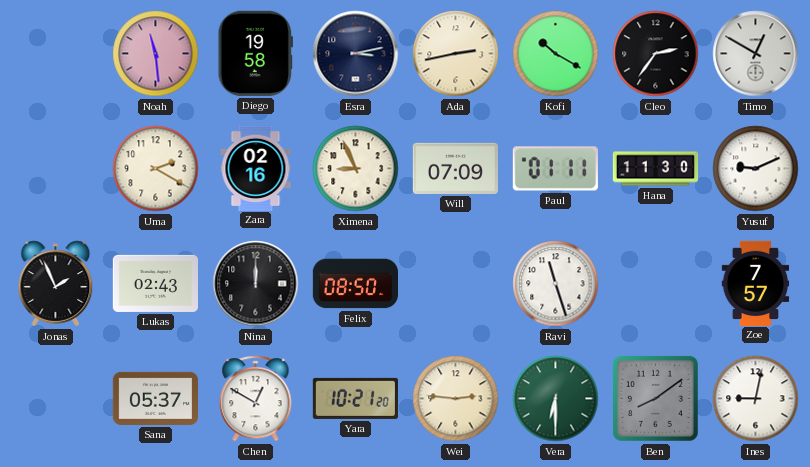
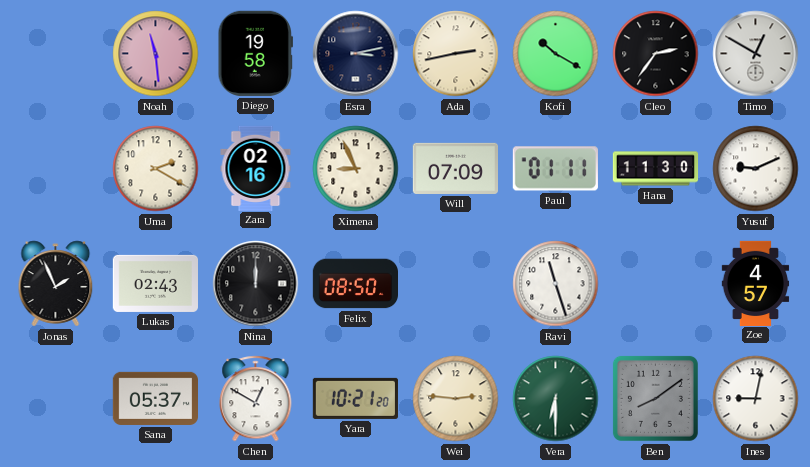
Zoe: 7:57 -> 4:57 (756, 283)
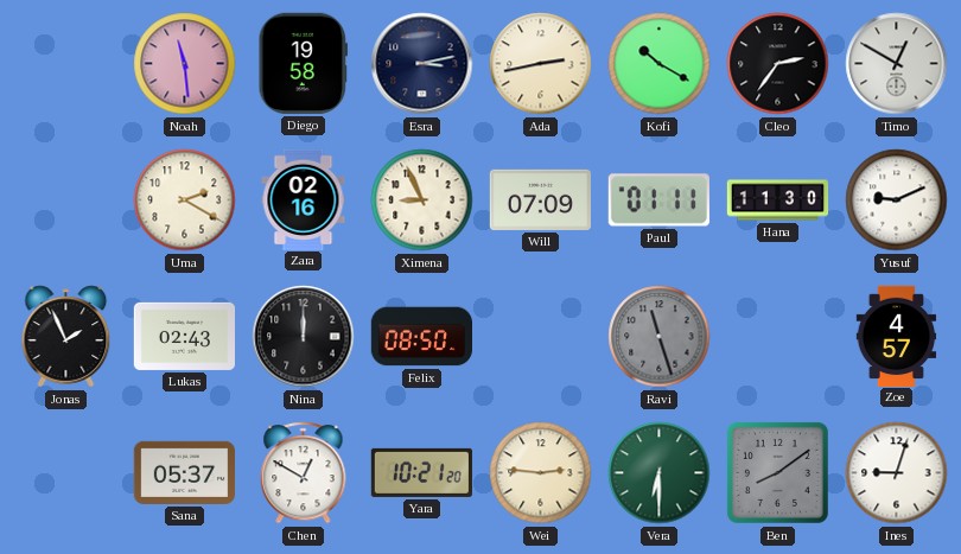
Ravi dial: white -> grey (660, 337)
Ines: 9:02 -> 9:03 (897, 473)
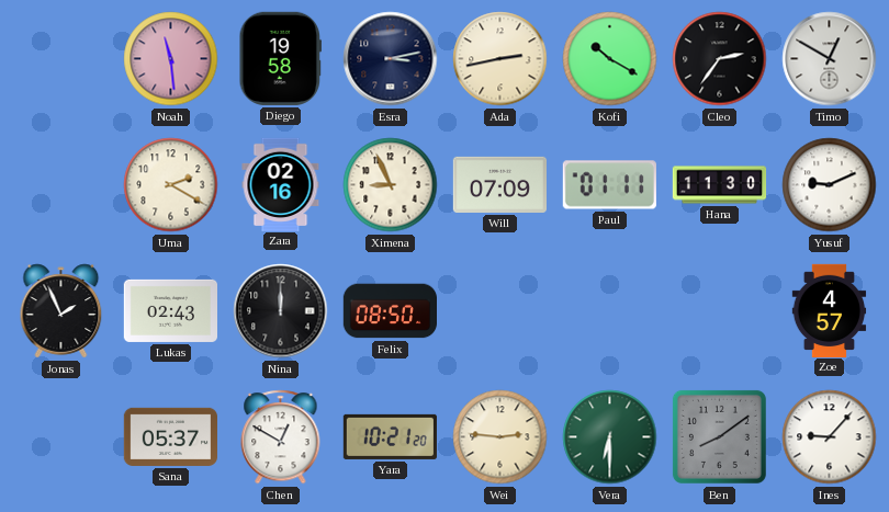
Ravi: 11:27 -> none (660, 337)
Ines: 9:03 -> 9:07 (830, 437)
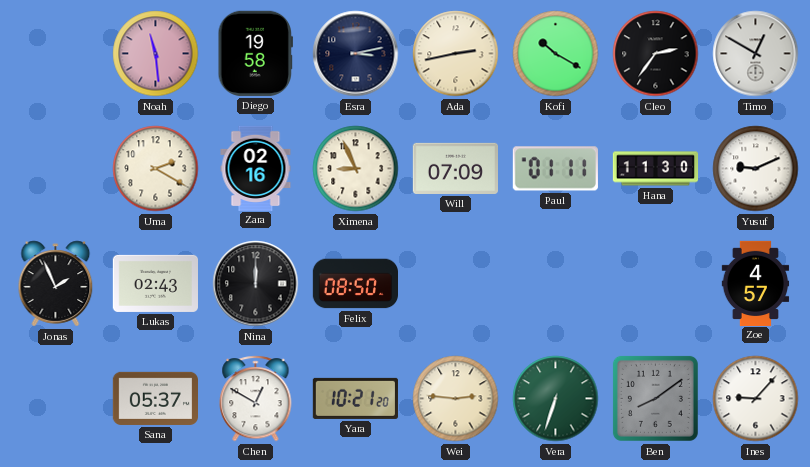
Vera: 6:30 -> 6:33 (556, 399)
